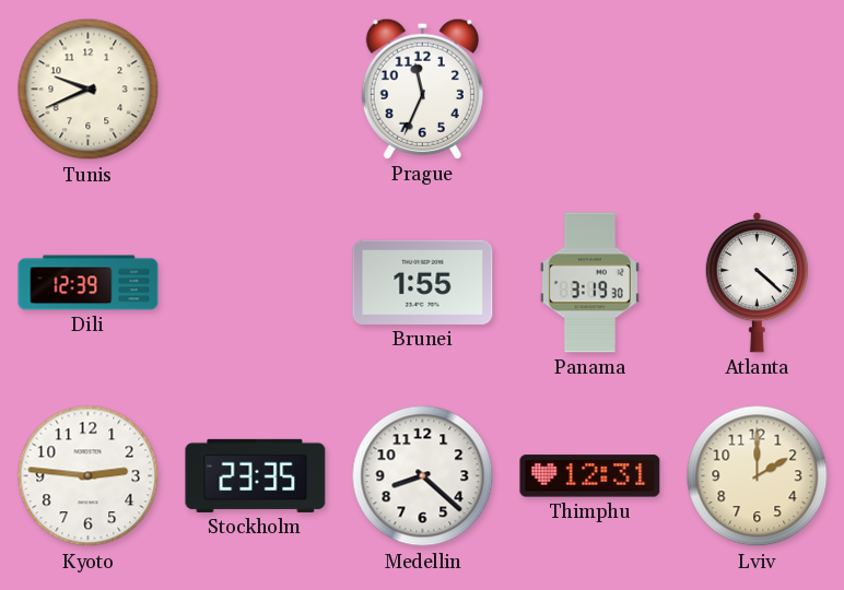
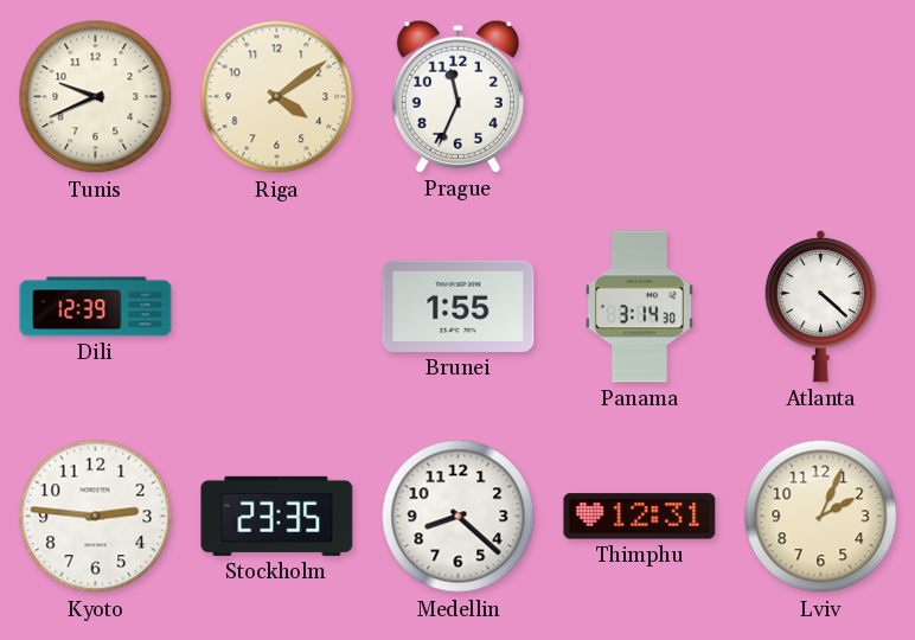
Riga: none -> 4:09 (277, 97)
Panama: 3:19 -> 3:14 (639, 307)
Lviv: 2:00 -> 2:04 (821, 517)
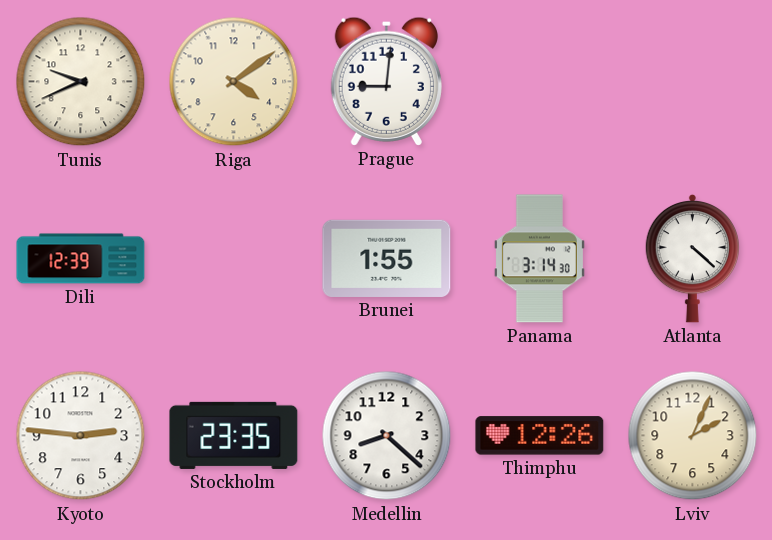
Prague: 11:34 -> 9:01 (386, 81)
Thimphu: 12:31 -> 12:26 (540, 436)
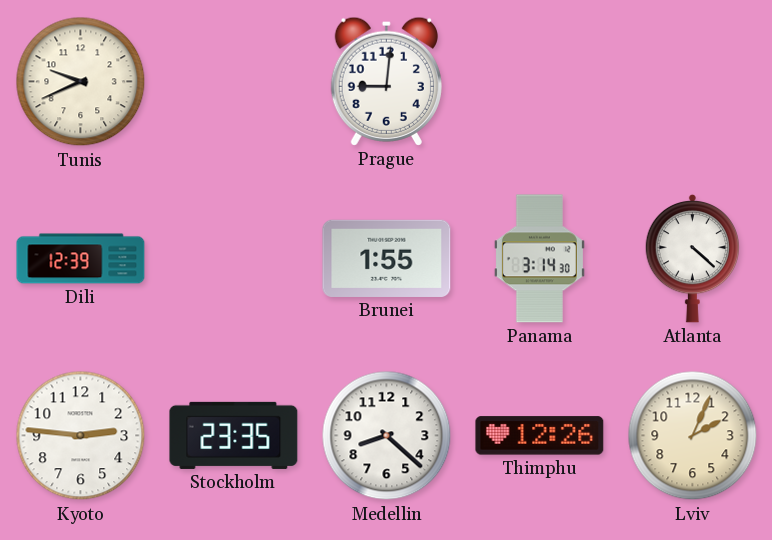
Riga: 4:09 -> none (234, 82)
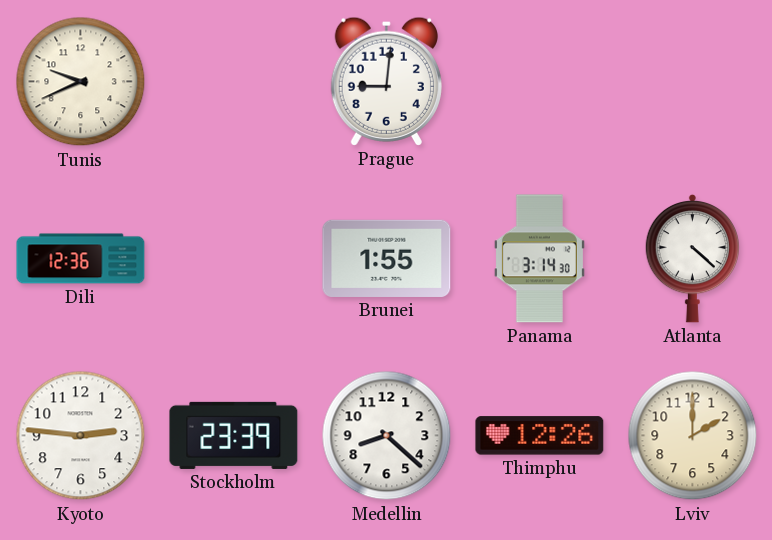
Dili: 12:39 -> 12:36 (81, 259)
Stockholm: 23:35 -> 23:39 (234, 435)
Lviv: 2:04 -> 2:00 (693, 436)
